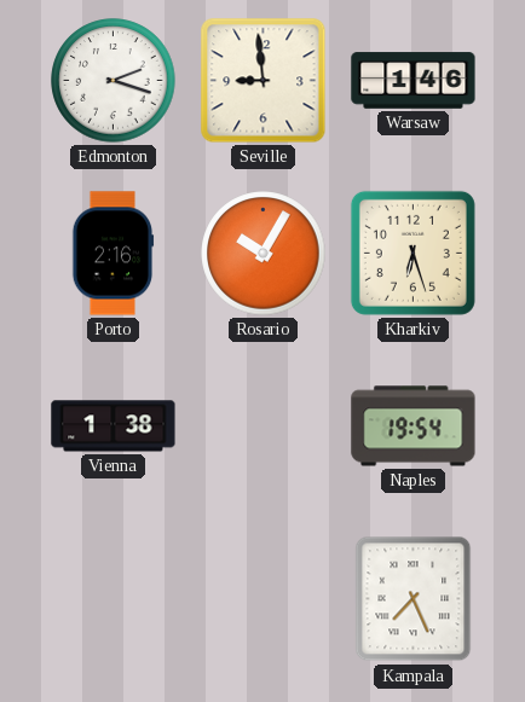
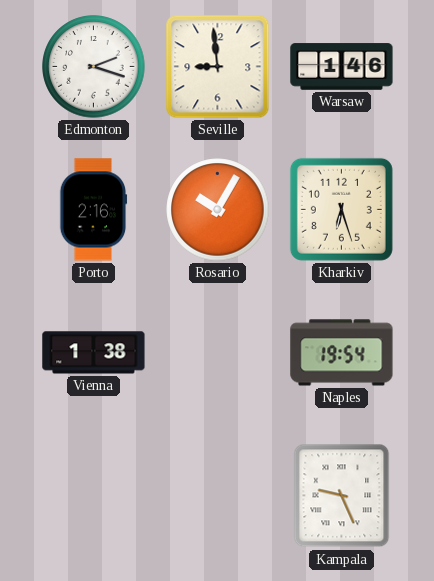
Kampala: 7:26 -> 9:26 (342, 496)
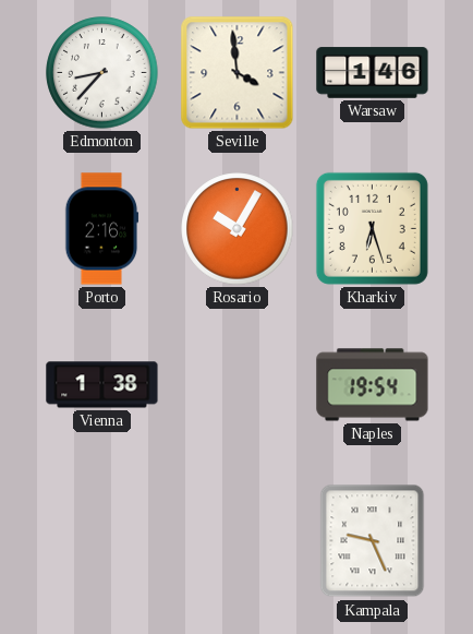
Edmonton: 2:18 -> 8:37 (102, 73)
Seville: 8:59 -> 3:59 (238, 73)
